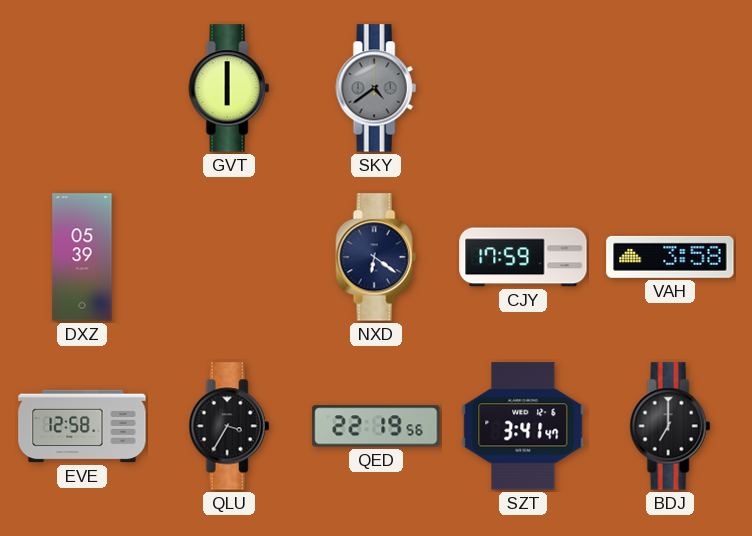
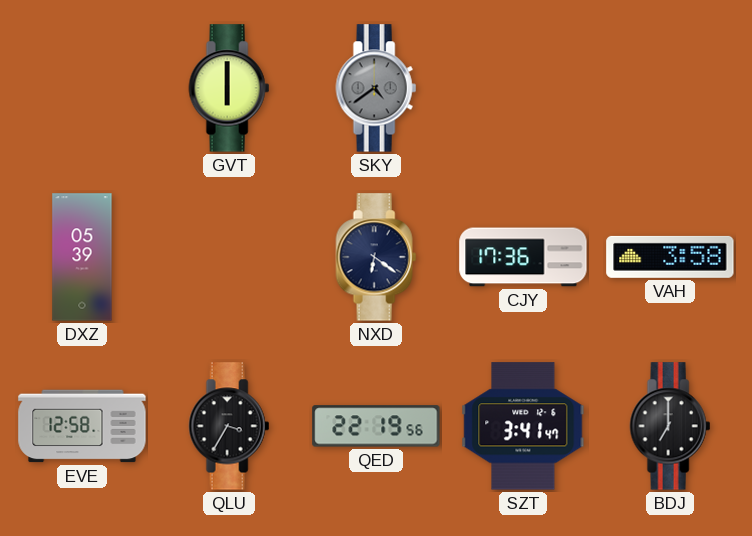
CJY: 17:59 -> 17:36 (523, 257)
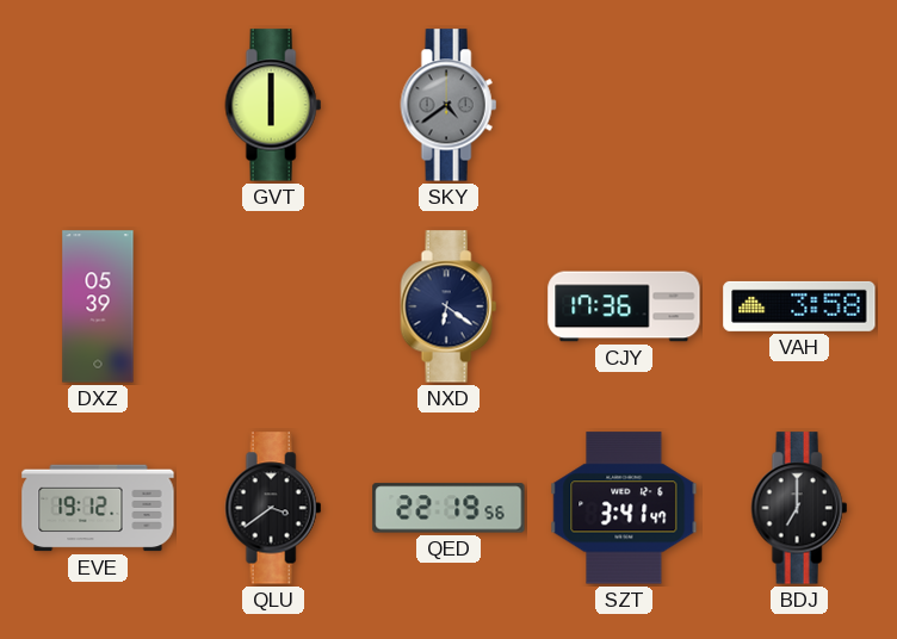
EVE: 12:58 -> 19:12 (98, 508)
QLU: 3:35 -> 3:39 (273, 508)
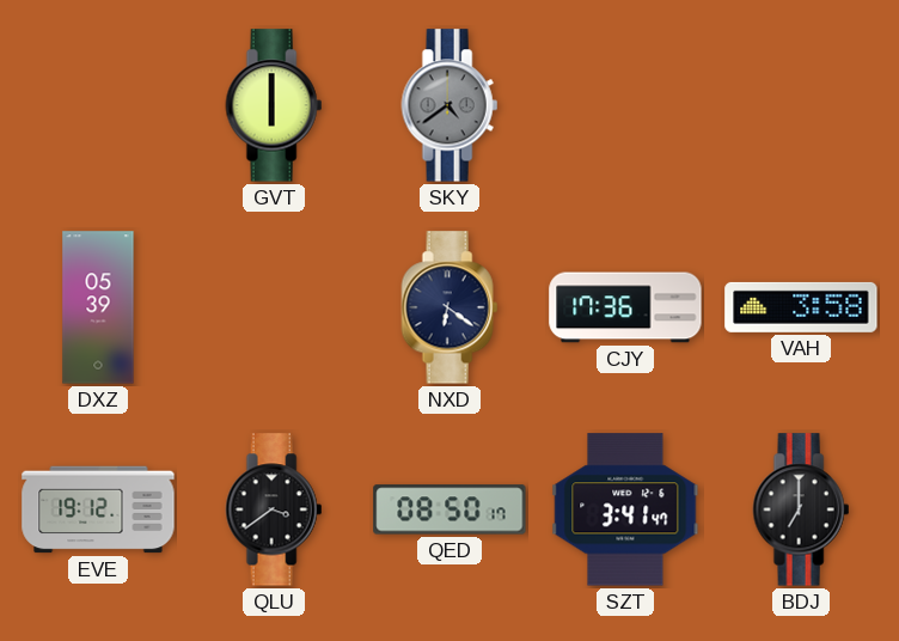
QED: 22:19 -> 08:50 (450, 509)
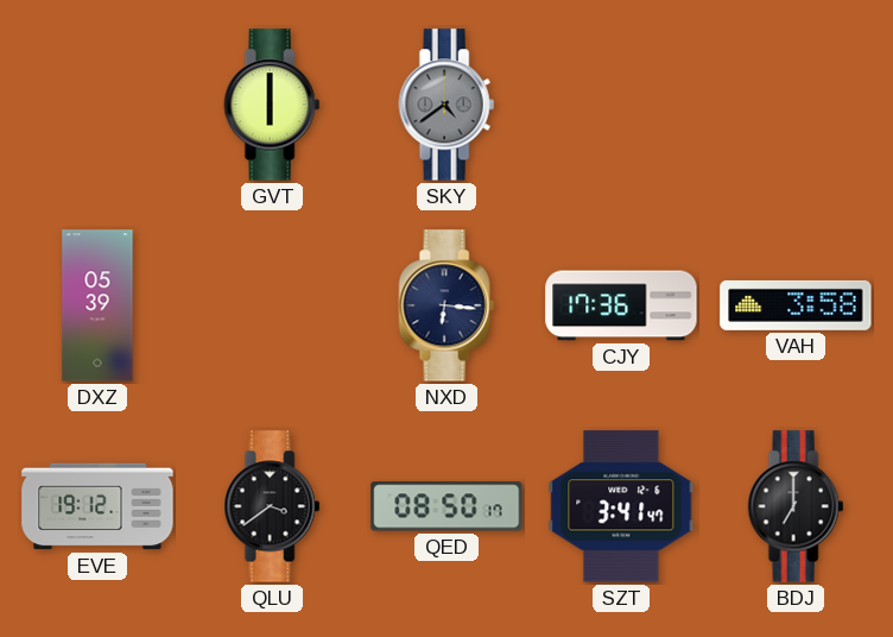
NXD: 6:21 -> 6:16 (446, 305)
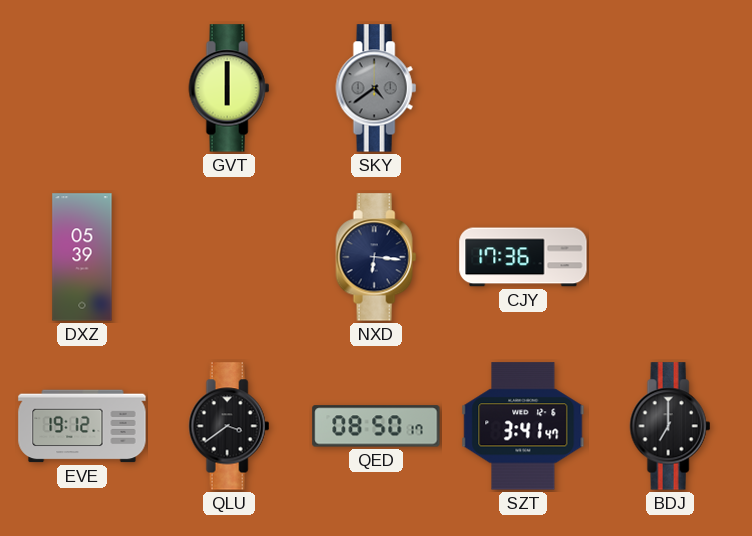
VAH: 3:58 -> none (796, 305)
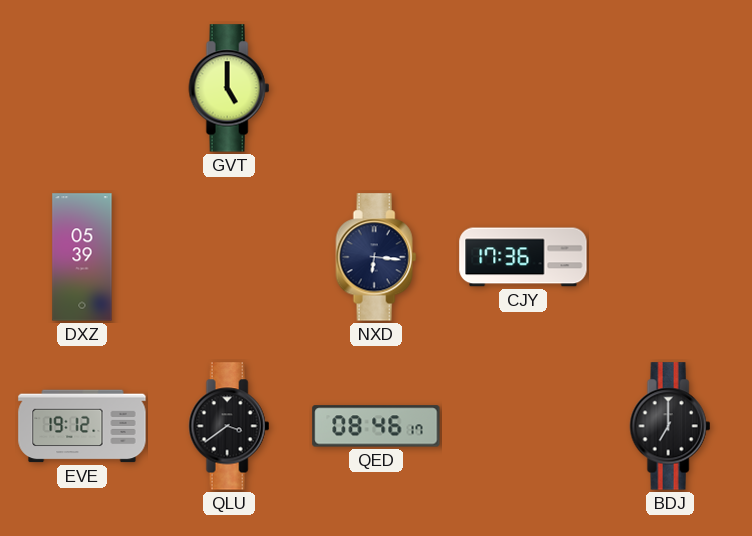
GVT: 6:00 -> 5:00 (229, 88)
SKY: 4:39 -> none (376, 88)
QED: 08:50 -> 08:46 (376, 426)
SZT: 3:41 -> none (523, 426)
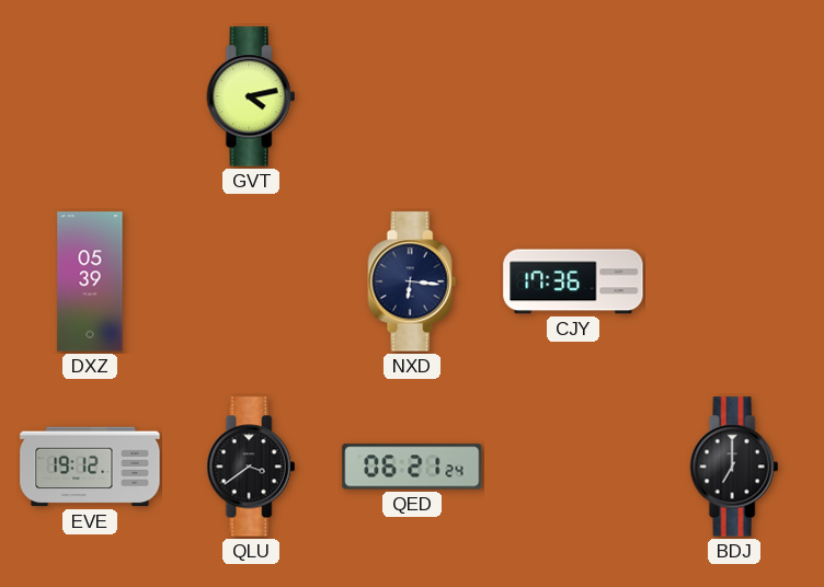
GVT: 5:00 -> 4:13 (251, 96)
QED: 08:46 -> 06:21 (412, 467)
